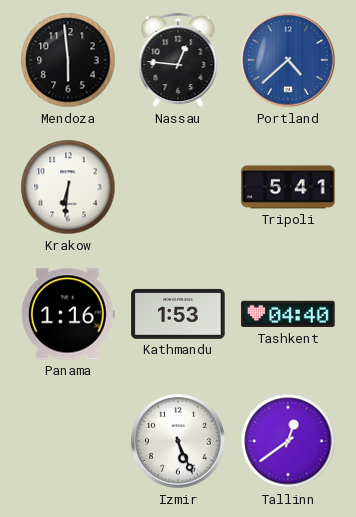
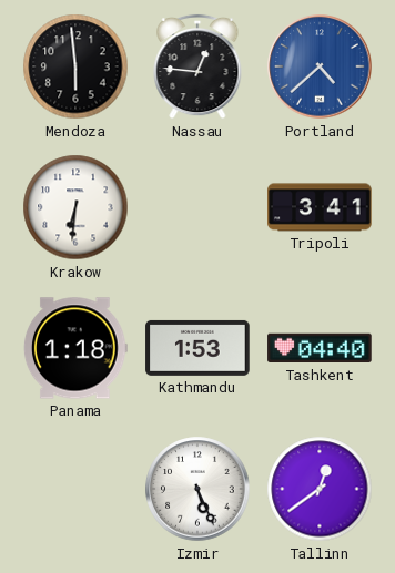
Tripoli: 5:41 -> 3:41 (320, 207)
Panama: 1:16 -> 1:18 (75, 348)
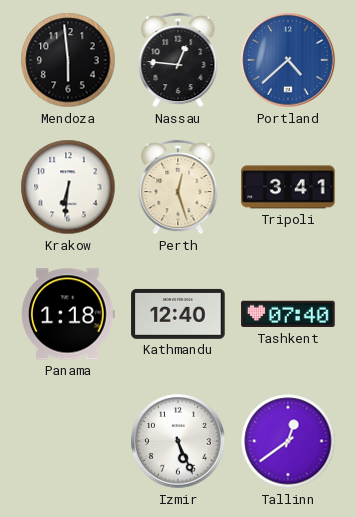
Perth: none -> 12:27 (178, 187)
Kathmandu: 1:53 -> 12:40 (178, 314)
Tashkent: 04:40 -> 07:40 (288, 314)
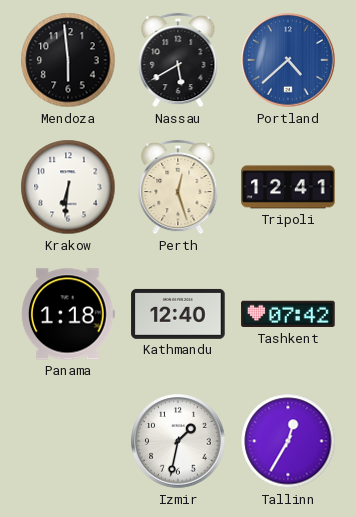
Nassau: 12:46 -> 5:40 (178, 60)
Tripoli: 3:41 -> 12:41 (288, 187)
Tashkent: 07:40 -> 07:42 (288, 314)
Izmir: 5:26 -> 1:32 (178, 441)
Tallinn: 12:39 -> 12:35 (288, 441)
